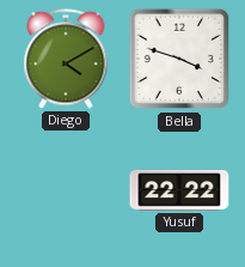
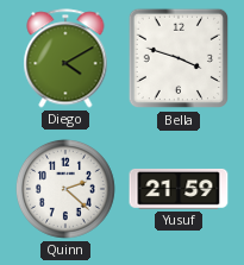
Quinn: none -> 2:22 (65, 189)
Yusuf: 22:22 -> 21:59 (179, 189)
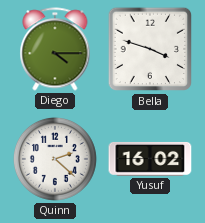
Diego: 4:10 -> 4:15 (55, 49)
Yusuf: 21:59 -> 16:02 (150, 159)
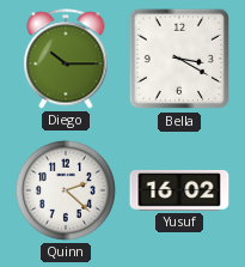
Diego: 4:15 -> 10:15 (66, 59)
Bella: 3:48 -> 3:20 (179, 59)
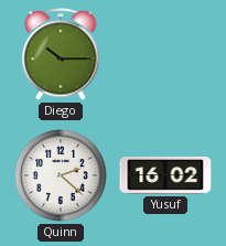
Bella: 3:20 -> none (179, 59)
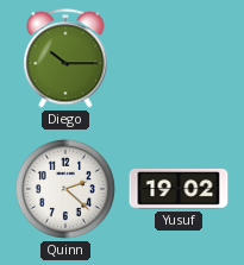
Yusuf: 16:02 -> 19:02 (179, 189)
